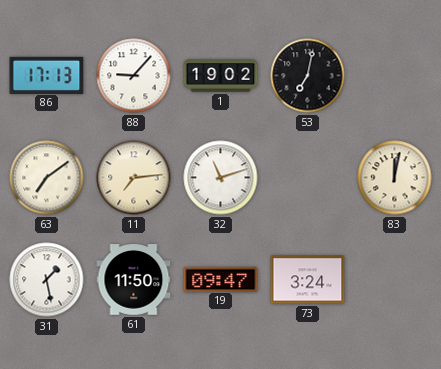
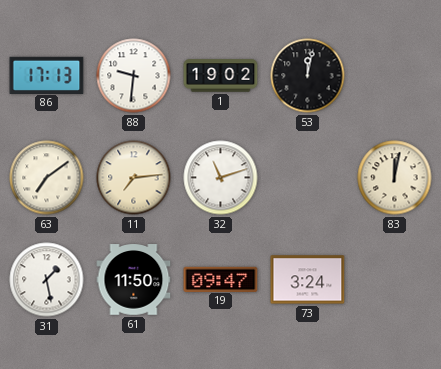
88: 9:07 -> 9:31 (134, 76)
53: 7:02 -> 12:02 (308, 76)
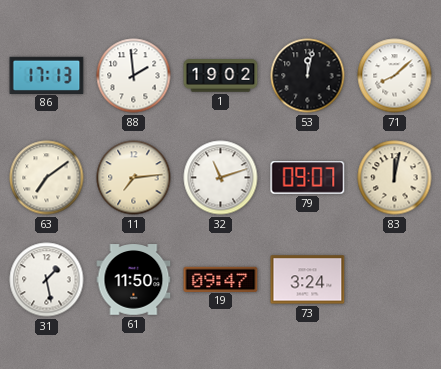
88: 9:31 -> 1:59 (134, 76)
71: none -> 8:08 (395, 76)
79: none -> 09:07 (308, 178)
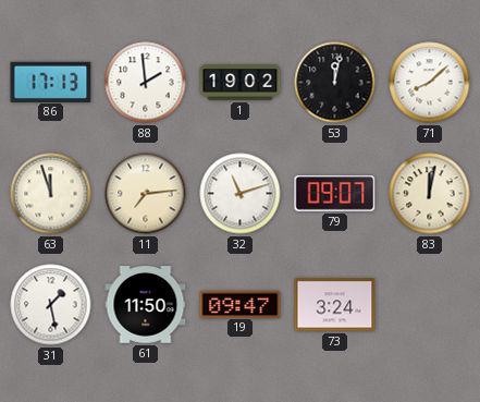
63: 7:09 -> 11:57 (51, 194)
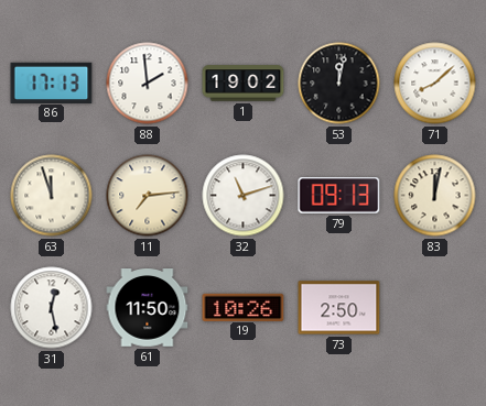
79: 09:07 -> 09:13 (339, 196)
31: 1:28 -> 12:28 (52, 308)
19: 09:47 -> 10:26 (244, 307)
73: 3:24 -> 2:50 (339, 308)
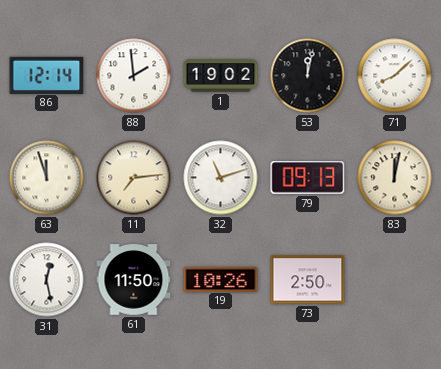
86: 17:13 -> 12:14 (47, 75)
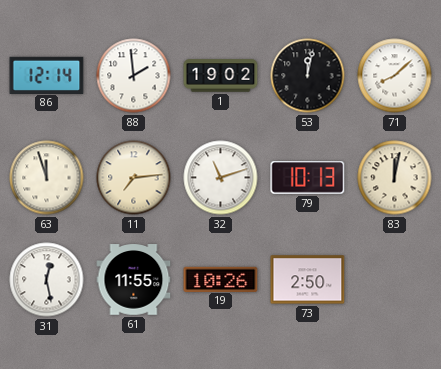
79: 09:13 -> 10:13 (308, 178)
61: 11:50 -> 11:55 (134, 280)
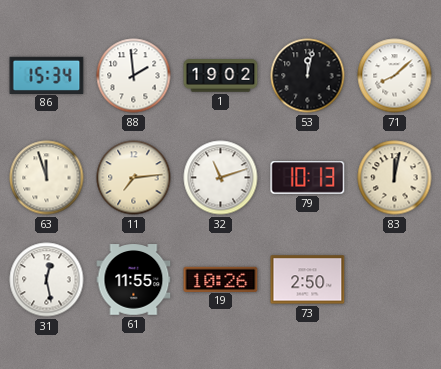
86: 12:14 -> 15:34 (47, 75)
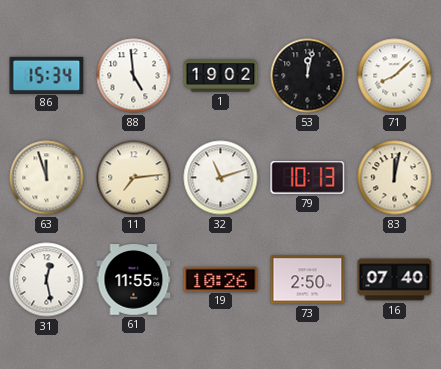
88: 1:59 -> 4:59 (134, 76)
16: none -> 07:40 (395, 280)
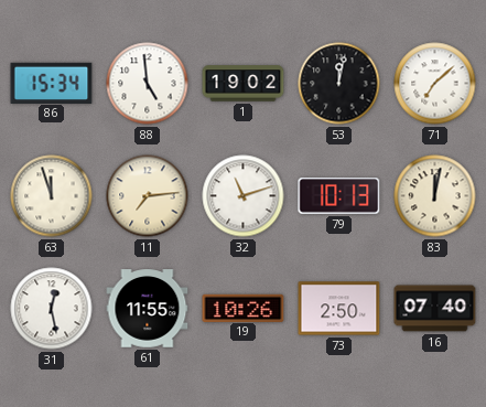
71: 8:08 -> 7:08 (435, 84)
